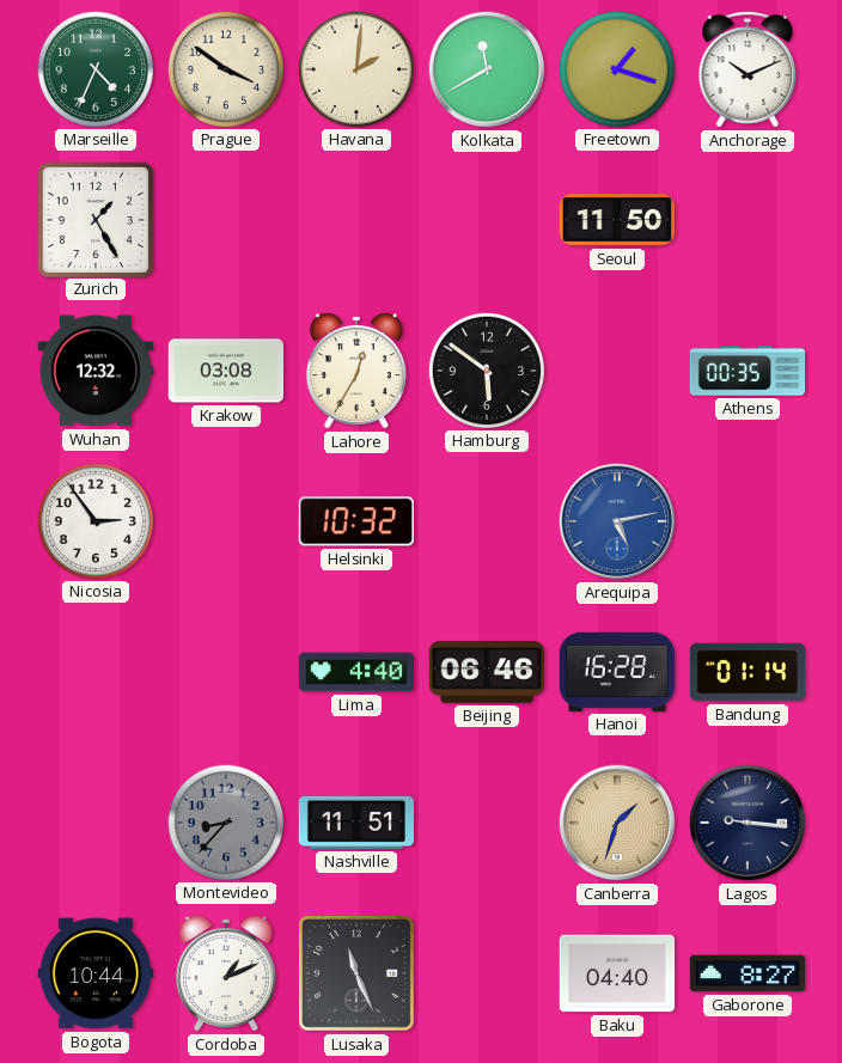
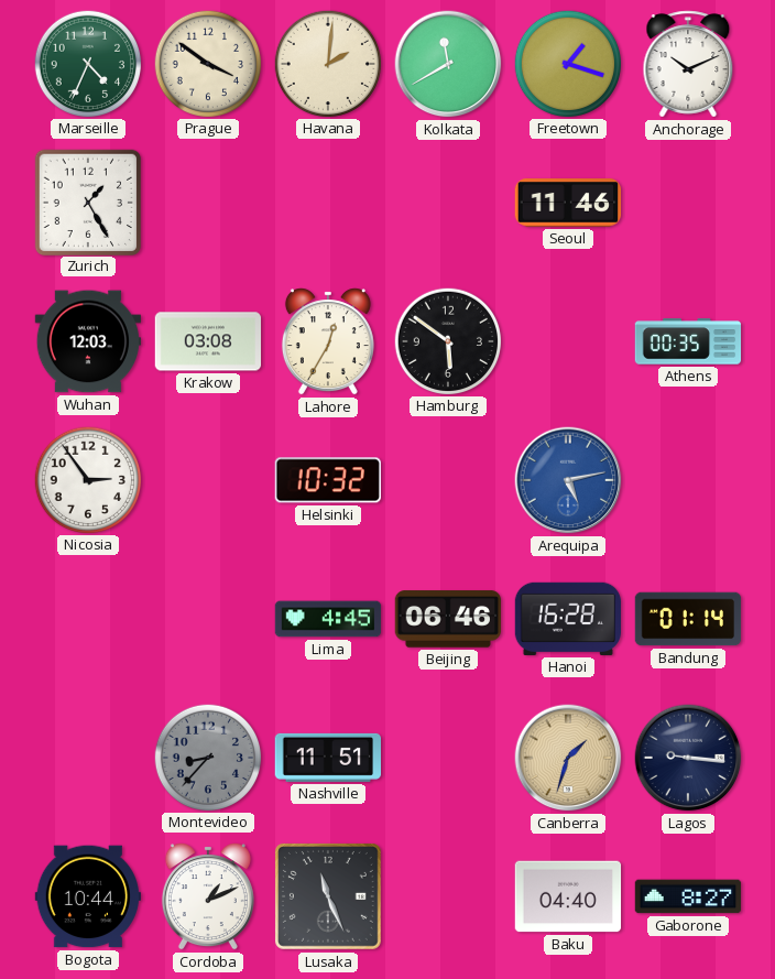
Seoul: 11:50 -> 11:46 (567, 203)
Wuhan: 12:32 -> 12:03 (87, 341)
Lima: 4:40 -> 4:45 (328, 619)
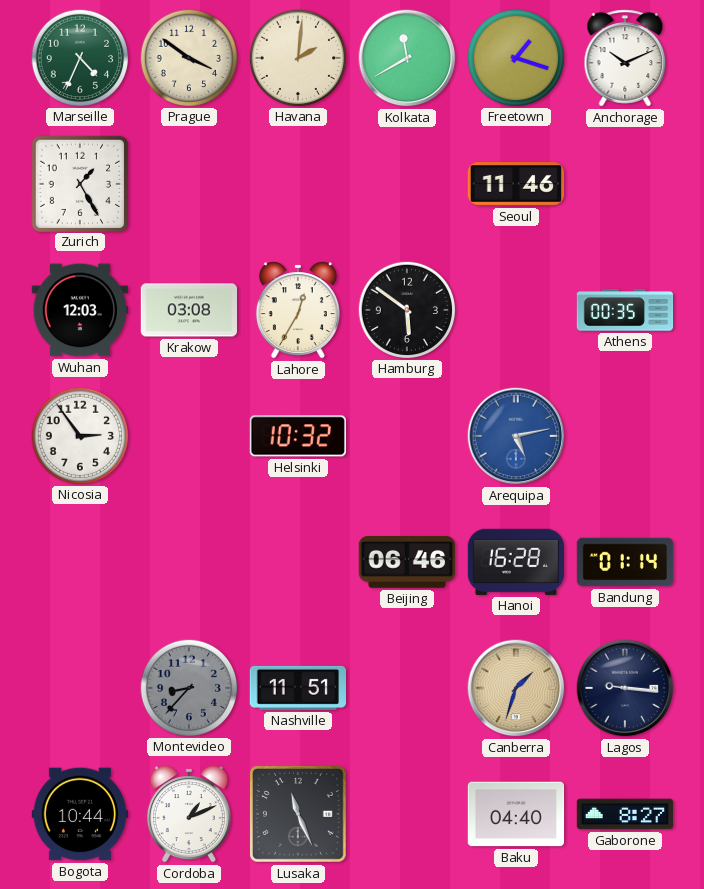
Lima: 4:45 -> none (328, 619)
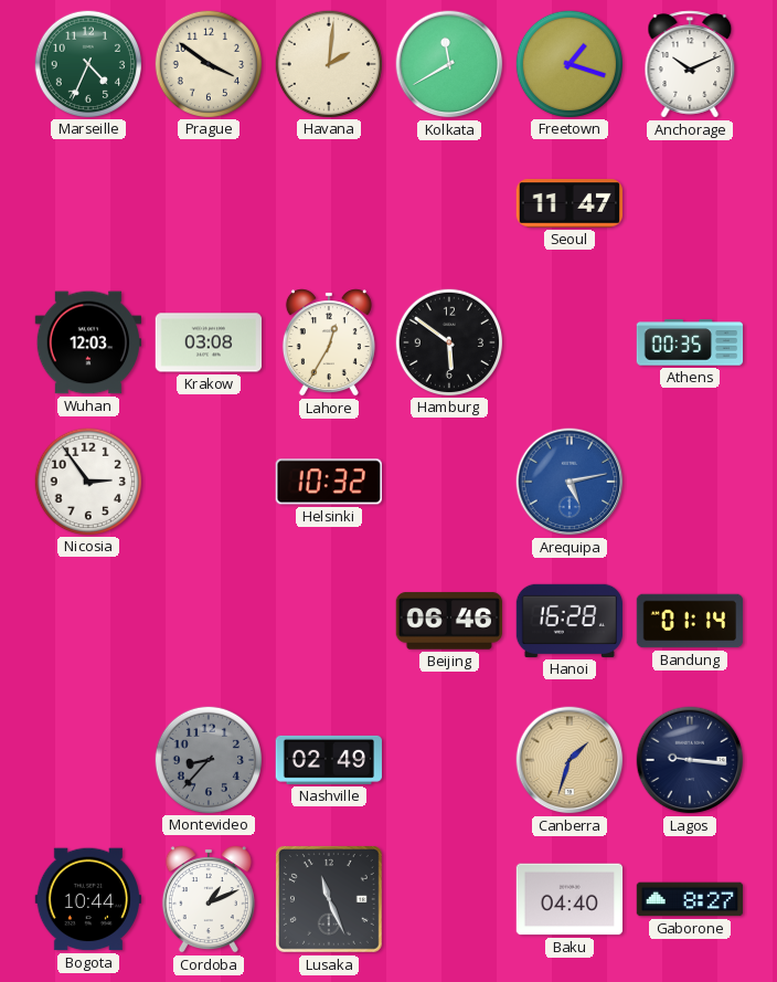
Zurich: 1:25 -> none (79, 183)
Seoul: 11:46 -> 11:47 (568, 203)
Nashville: 11:51 -> 02:49 (328, 760)
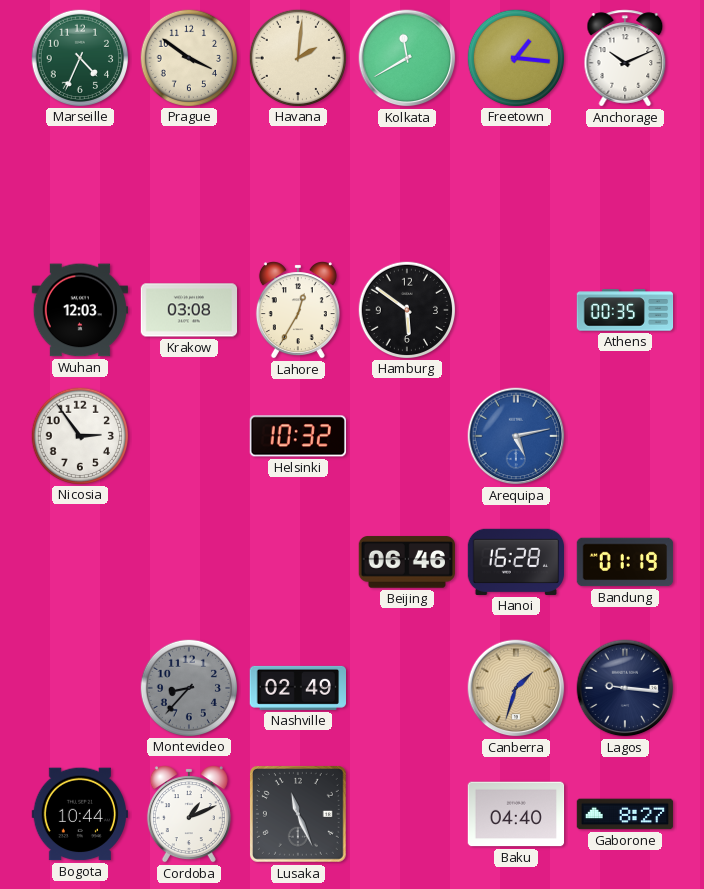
Freetown: 1:18 -> 1:16 (515, 57)
Seoul: 11:47 -> none (568, 203)
Bandung: 01:14 -> 01:19 (625, 562)
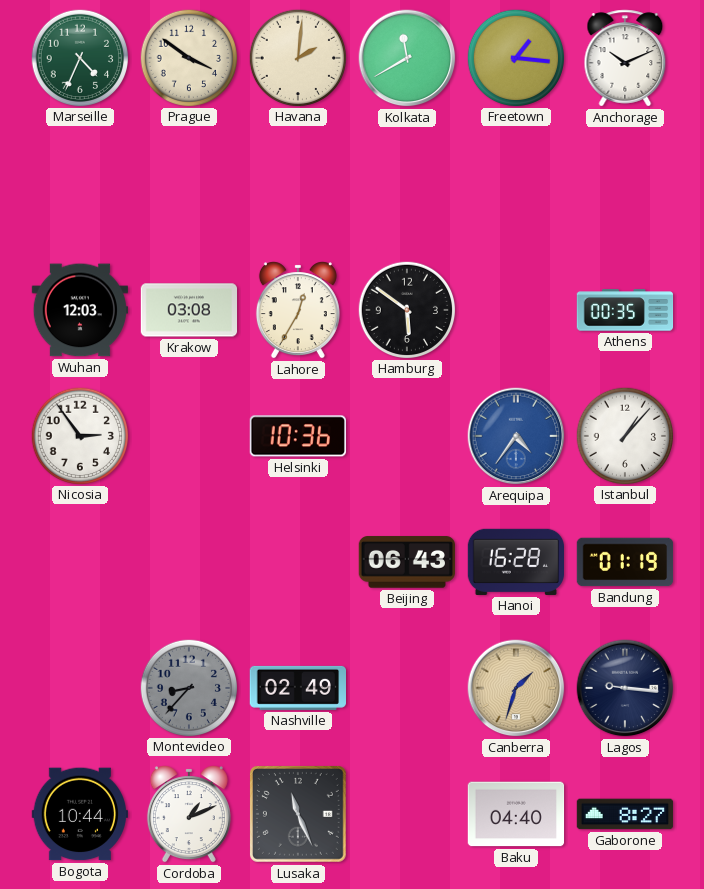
Helsinki: 10:32 -> 10:36 (297, 436)
Arequipa: 5:13 -> 4:36 (516, 436)
Istanbul: none -> 1:07 (624, 435)
Beijing: 06:46 -> 06:43 (406, 562)
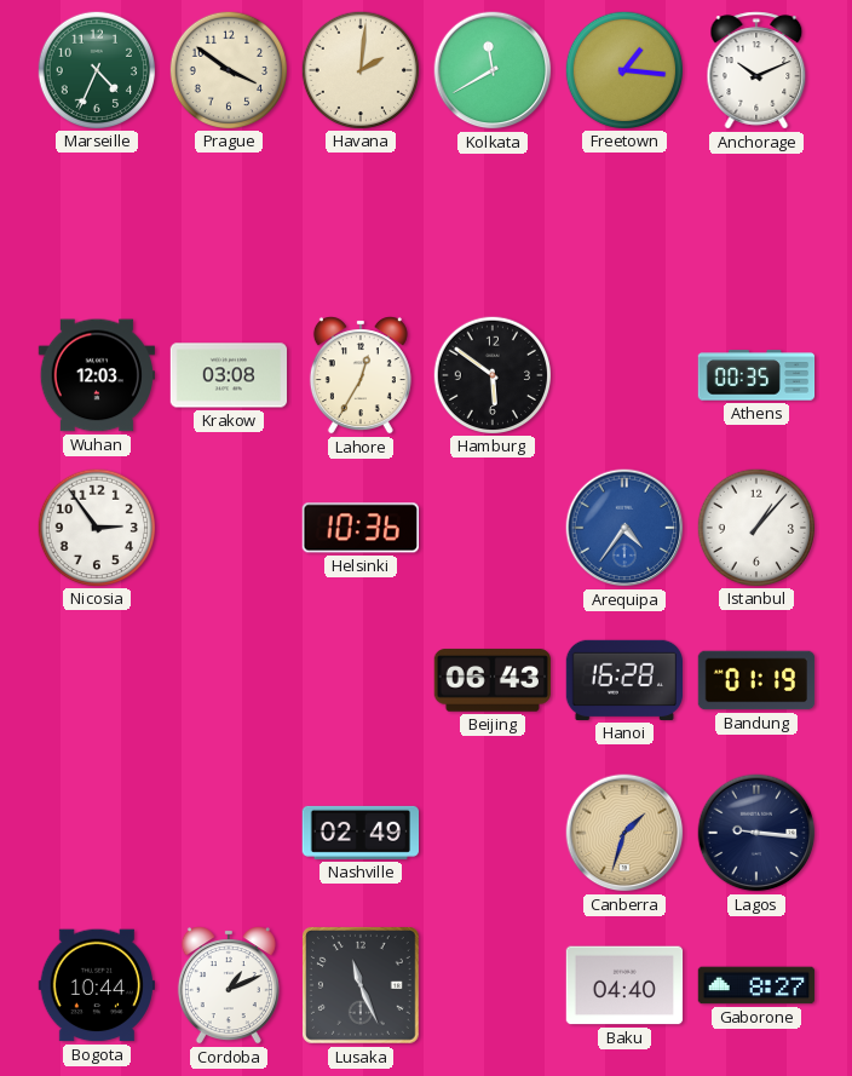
Montevideo: 8:37 -> none (188, 687)
